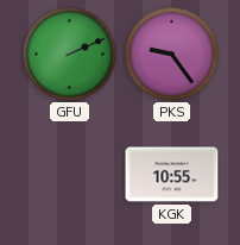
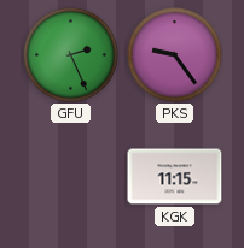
GFU: 2:11 -> 2:26 (71, 55)
KGK: 10:55 -> 11:15 (175, 177)
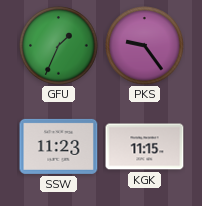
GFU: 2:26 -> 1:34 (59, 46)
SSW: none -> 11:23 (59, 146)
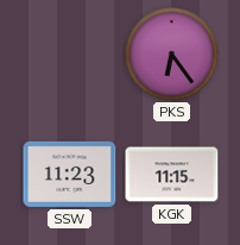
GFU: 1:34 -> none (59, 46)
PKS: 9:24 -> 6:24 (172, 55)
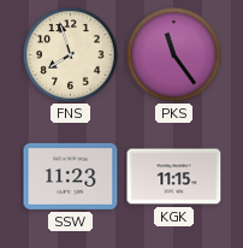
FNS: none -> 7:57 (71, 55)
PKS: 6:24 -> 11:24 (174, 55)
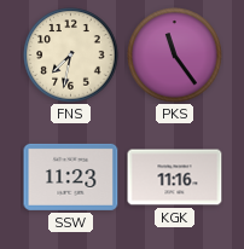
FNS: 7:57 -> 7:32 (71, 56)
KGK: 11:15 -> 11:16 (175, 178)
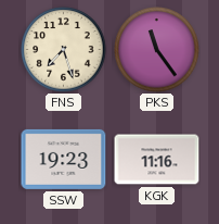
FNS: 7:32 -> 7:27 (64, 50)
SSW: 11:23 -> 19:23 (64, 159)
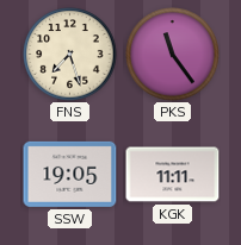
SSW: 19:23 -> 19:05 (70, 174)
KGK: 11:16 -> 11:11 (173, 175)
